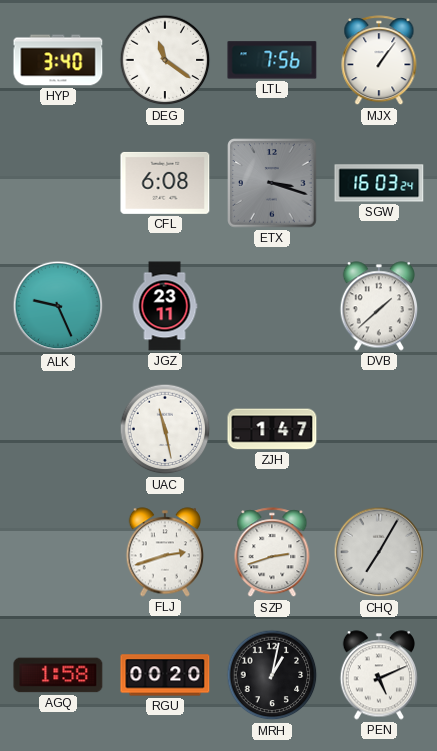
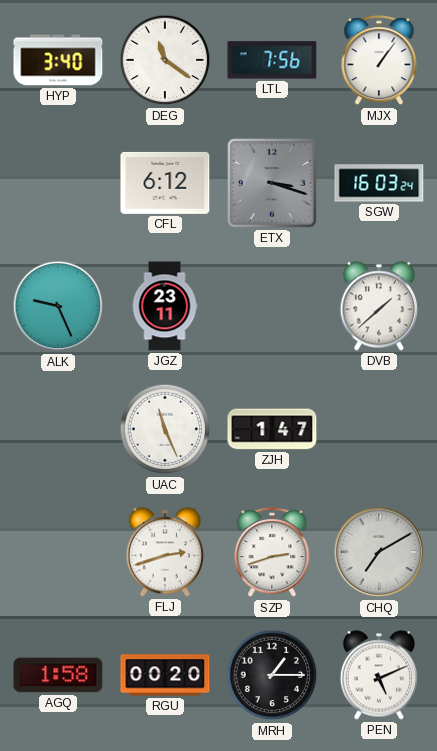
CFL: 6:08 -> 6:12 (165, 183)
UAC: 11:28 -> 11:26 (165, 429)
CHQ: 7:05 -> 7:10 (379, 552)
MRH: 1:02 -> 1:15 (272, 675)
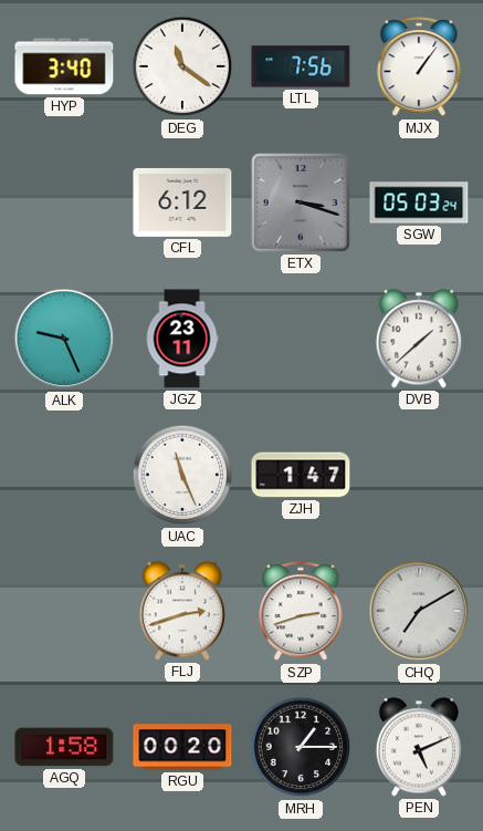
SGW: 16:03 -> 05:03 (419, 202)
